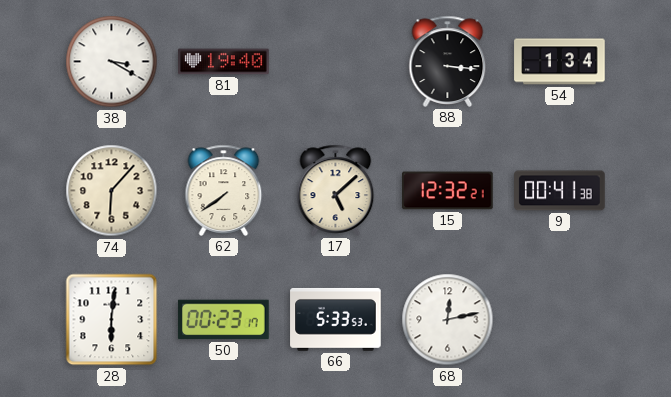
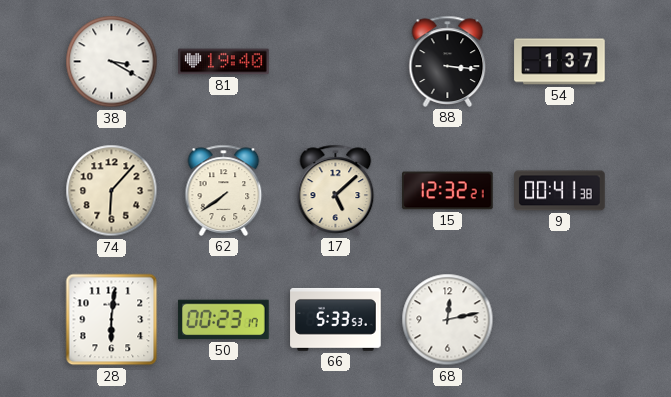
54: 1:34 -> 1:37 (560, 62)
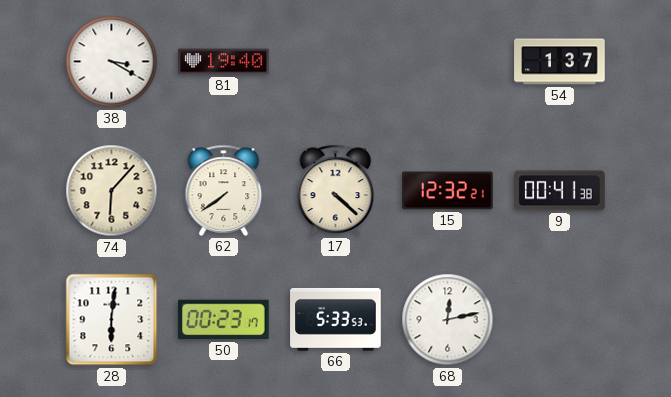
88: 3:16 -> none (448, 61)
17: 5:08 -> 4:22 (336, 190)
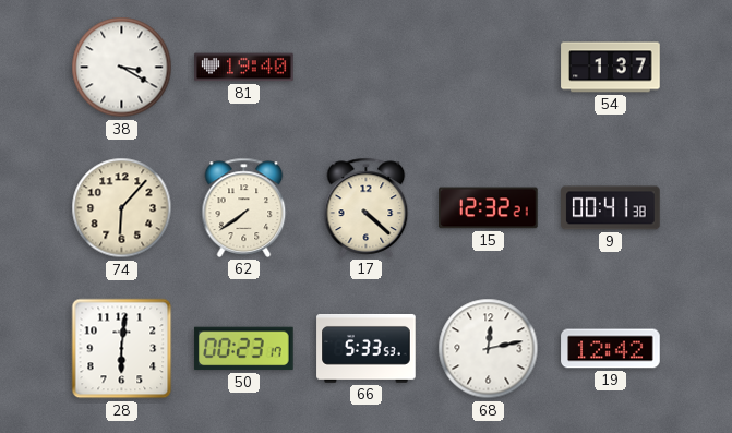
19: none -> 12:42 (611, 349)
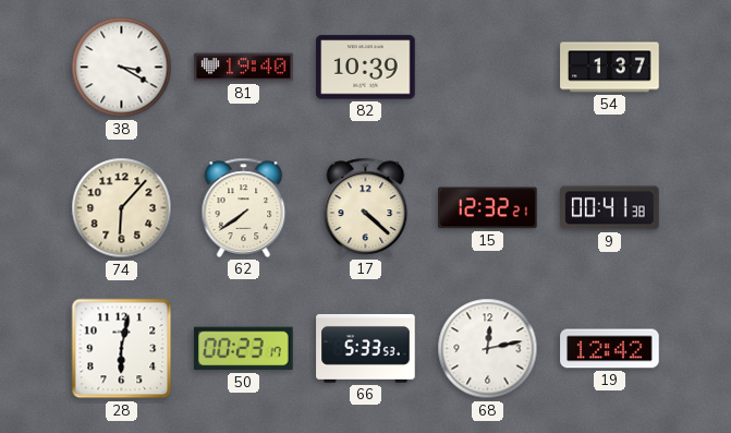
82: none -> 10:39 (366, 68)
28: 6:01 -> 6:02 (122, 349)
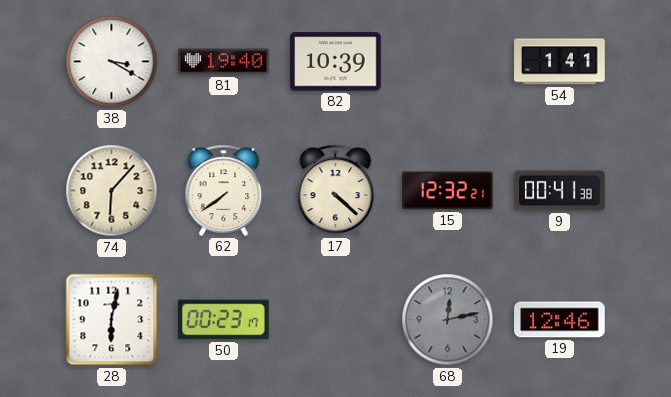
54: 1:37 -> 1:41 (560, 62)
66: 5:33 -> none (366, 349)
68 dial: white -> grey (448, 320)
19: 12:42 -> 12:46 (560, 320)
